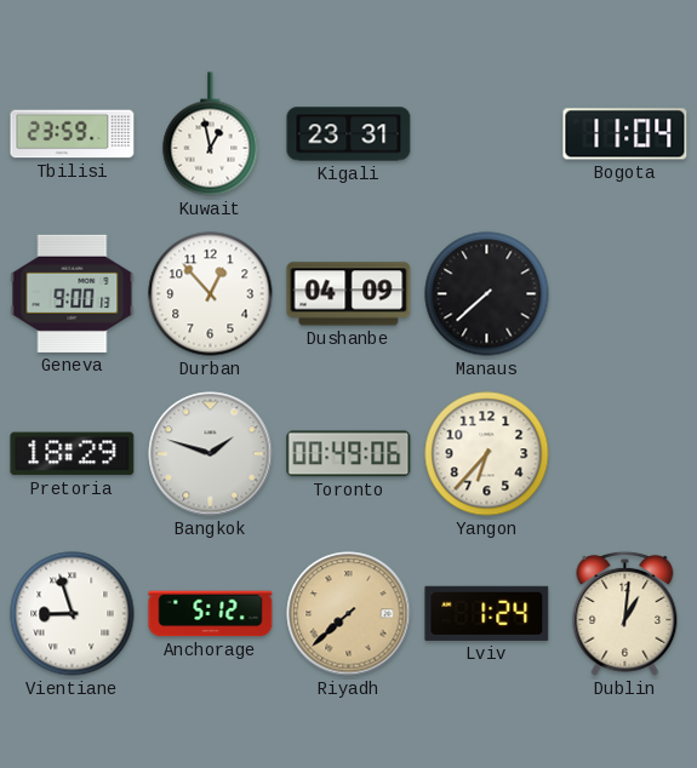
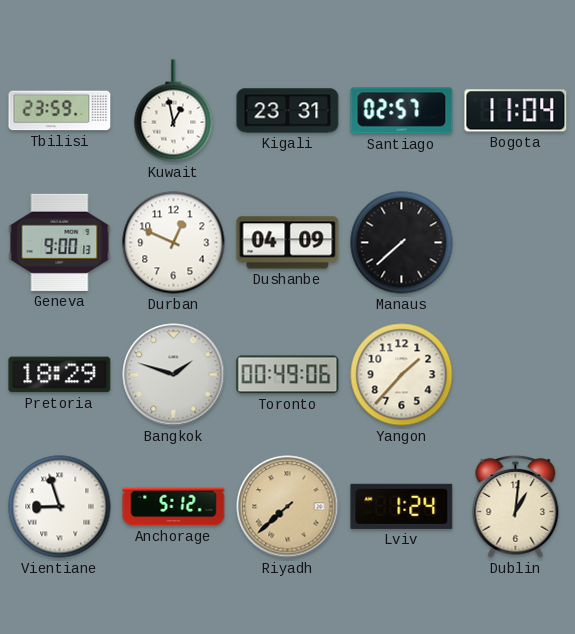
Santiago: none -> 02:57 (402, 111)
Durban: 12:53 -> 12:49 (174, 243)
Yangon: 6:37 -> 1:37 (402, 375)
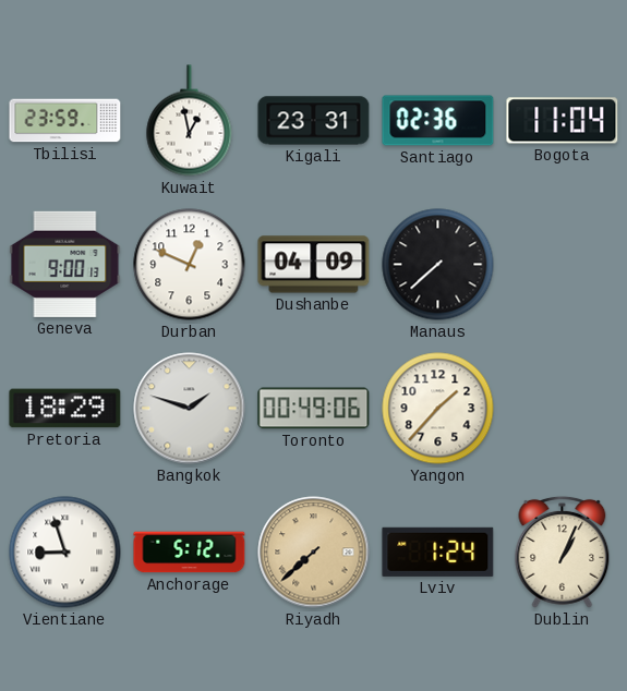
Santiago: 02:57 -> 02:36 (438, 121)
Dublin: 1:01 -> 1:04 (563, 551)
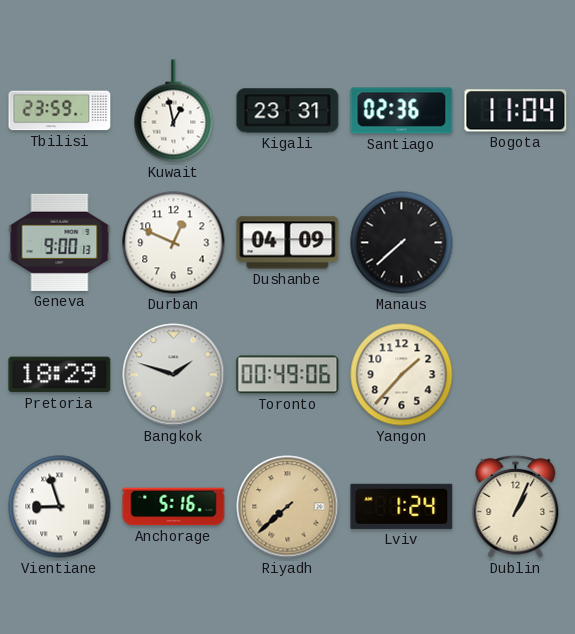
Anchorage: 5:12 -> 5:16 (174, 507)
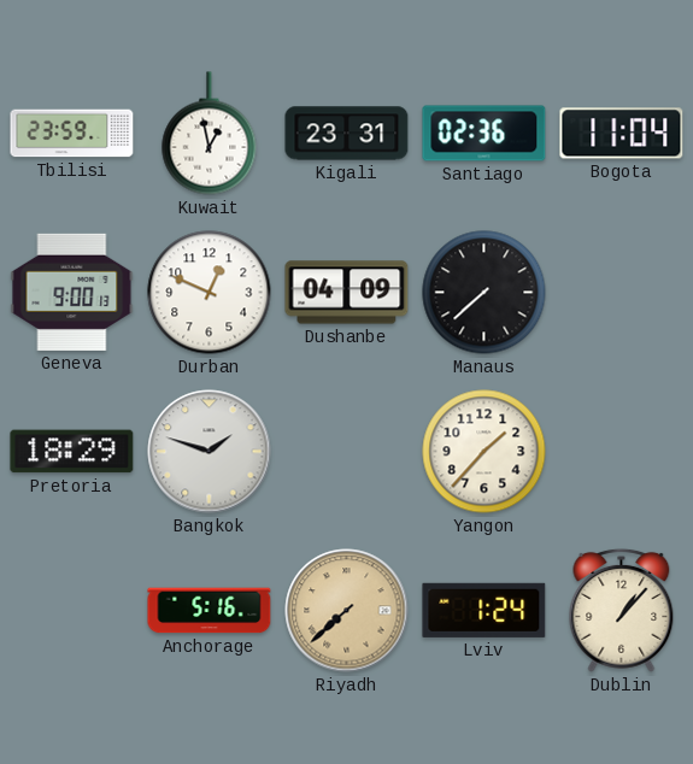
Toronto: 00:49 -> none (288, 375)
Vientiane: 8:57 -> none (60, 507)
Dublin: 1:04 -> 1:07 (622, 610)
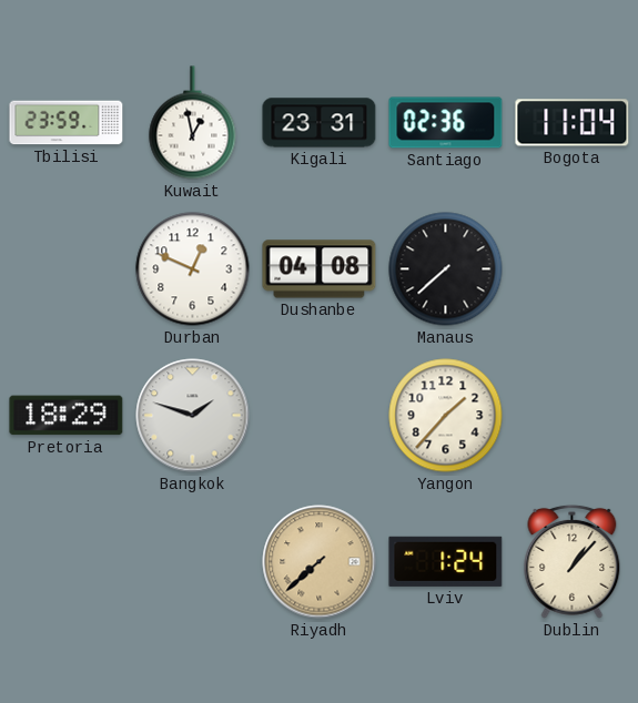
Geneva: 9:00 -> none (72, 292)
Dushanbe: 04:09 -> 04:08 (320, 269)
Anchorage: 5:16 -> none (210, 611)
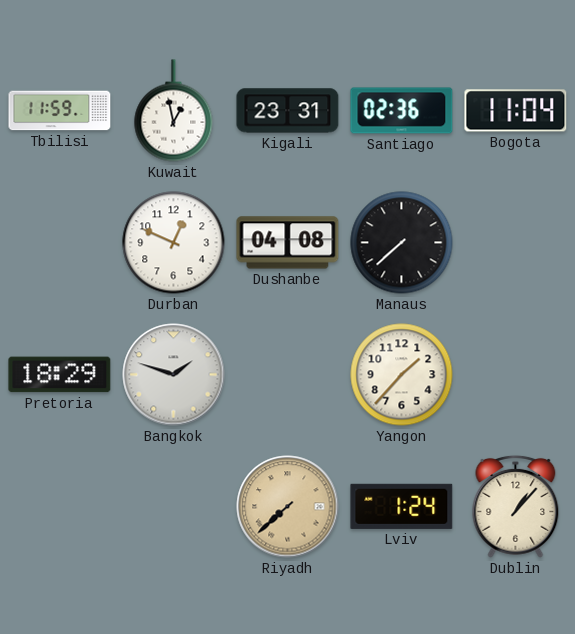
Tbilisi: 23:59 -> 11:59 (60, 111)
